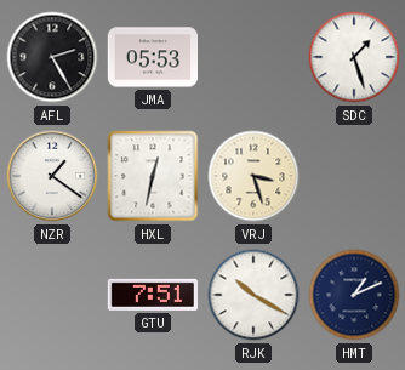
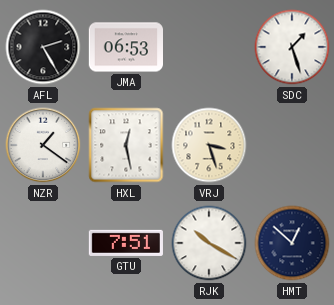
JMA: 05:53 -> 06:53 (125, 47)
HXL: 12:32 -> 12:28 (126, 145)
HMT: 1:11 -> 12:52 (292, 243)
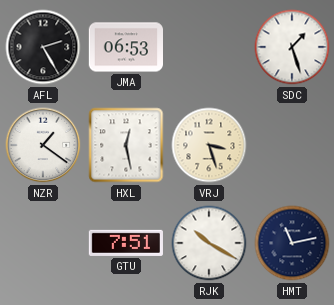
HMT: 12:52 -> 11:13 (292, 243)
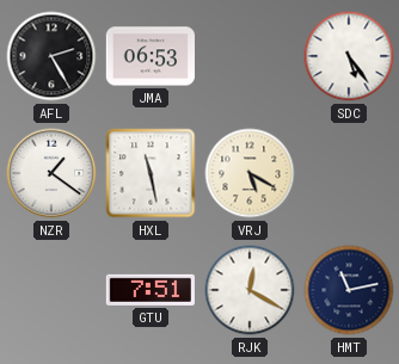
SDC: 1:27 -> 5:24 (349, 56)
HXL: 12:28 -> 11:28 (151, 173)
VRJ: 3:27 -> 5:20 (250, 173)
RJK: 10:20 -> 12:20 (250, 290)
